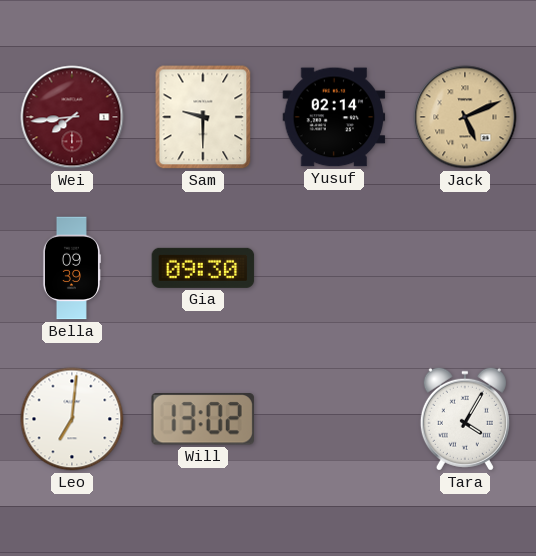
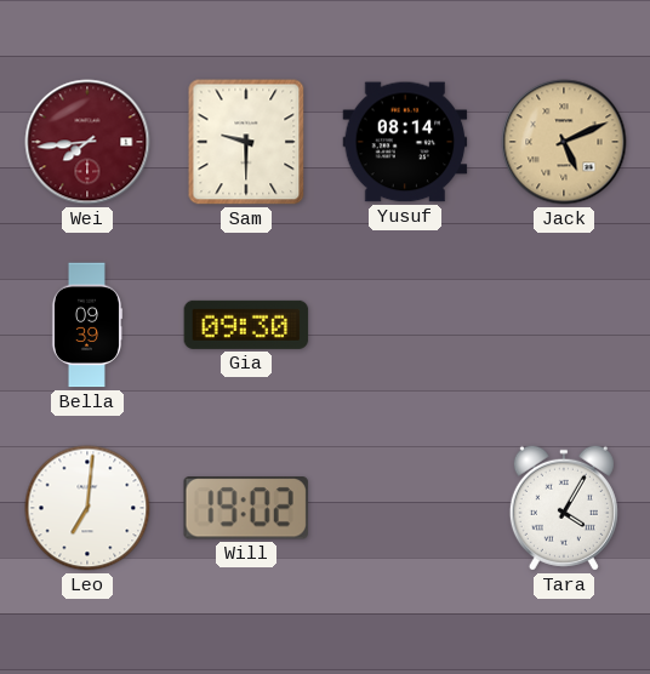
Yusuf: 02:14 -> 08:14 (405, 142)
Will: 13:02 -> 19:02 (246, 509)
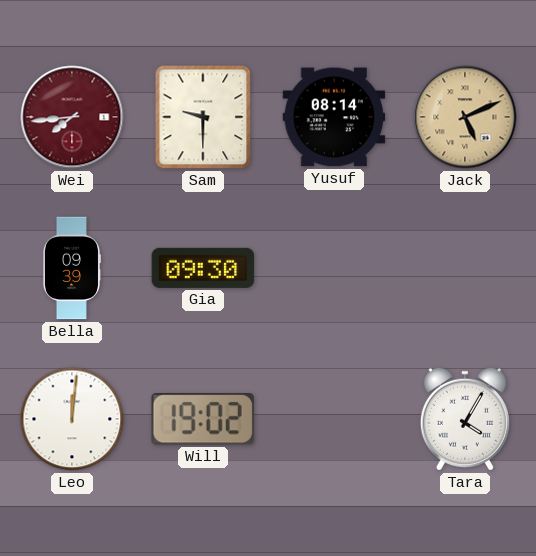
Leo: 7:01 -> 12:01 (72, 419)
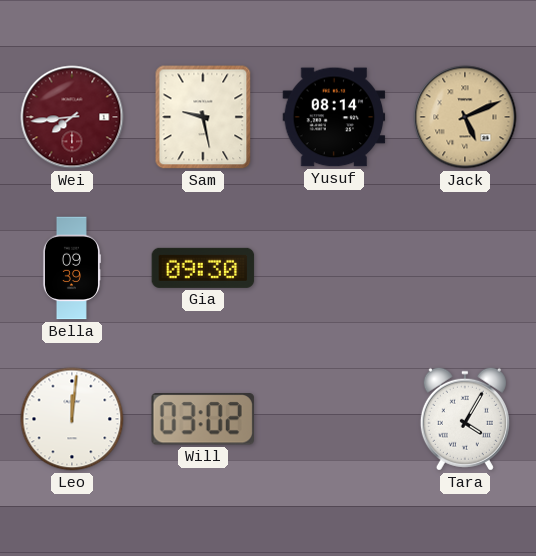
Sam: 9:30 -> 9:28 (203, 117)
Will: 19:02 -> 03:02 (203, 420)
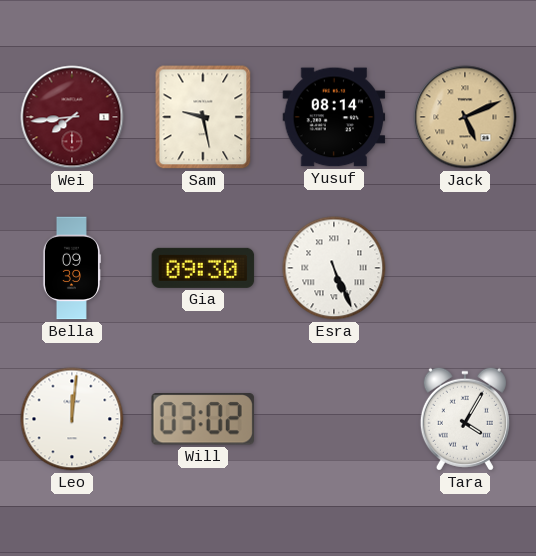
Esra: none -> 5:26 (334, 268)
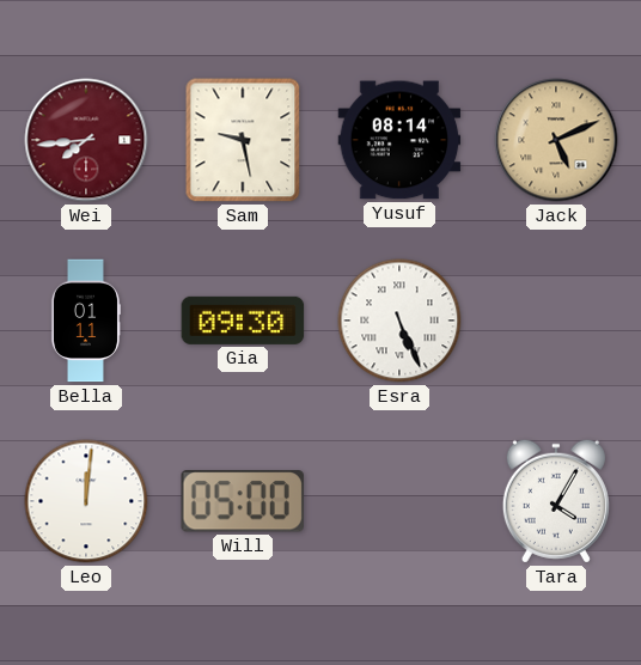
Bella: 09:39 -> 01:11 (85, 321)
Will: 03:02 -> 05:00 (243, 502)
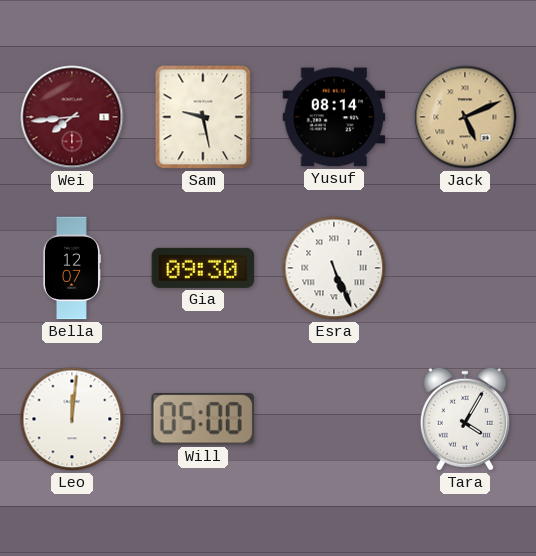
Bella: 01:11 -> 12:07 (71, 268)
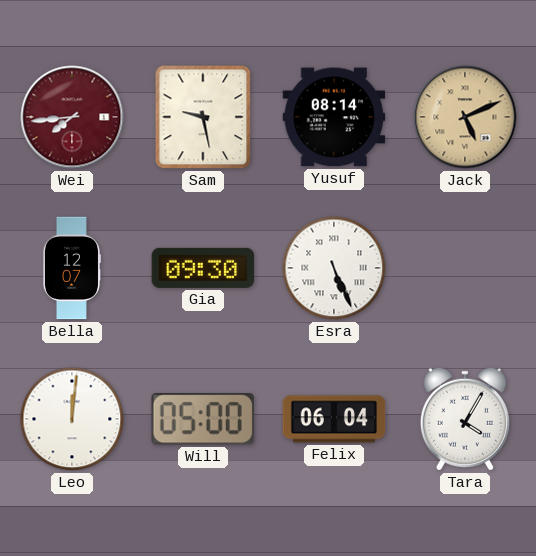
Felix: none -> 06:04 (334, 419)
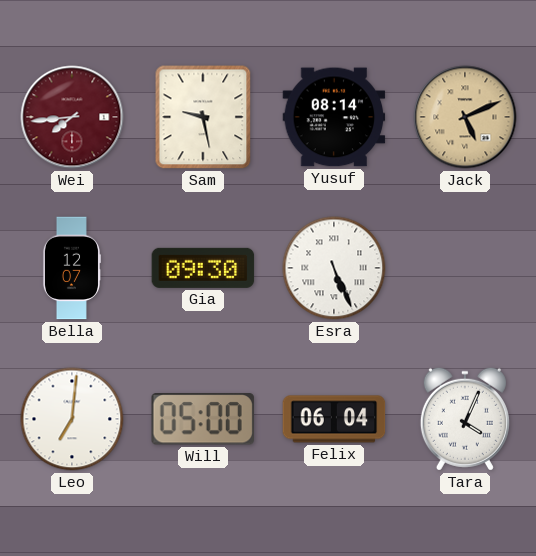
Leo: 12:01 -> 7:01 (72, 419)
Tara: 4:05 -> 4:04 (465, 419)
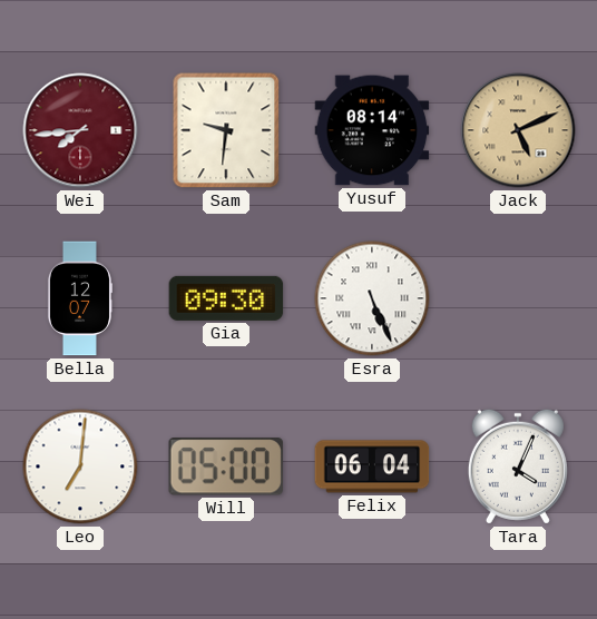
Sam: 9:28 -> 9:31 (226, 130)
